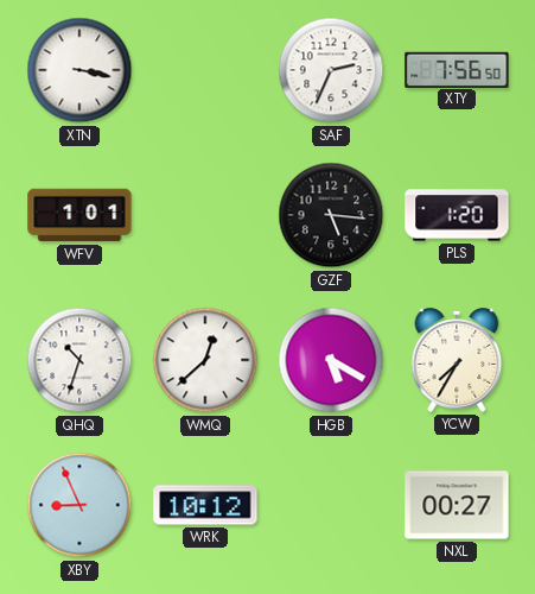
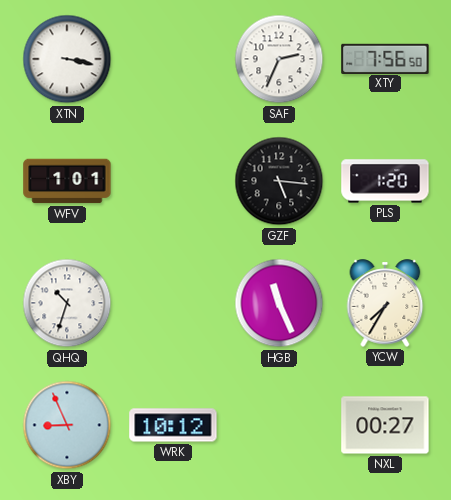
WMQ: 12:38 -> none (205, 360)
HGB: 5:20 -> 11:26 (279, 303)
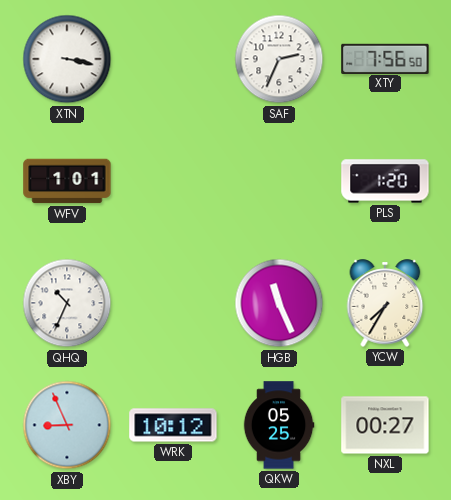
GZF: 5:16 -> none (279, 181)
QHQ: 10:33 -> 10:34 (67, 303)
QKW: none -> 05:25 (279, 425)
